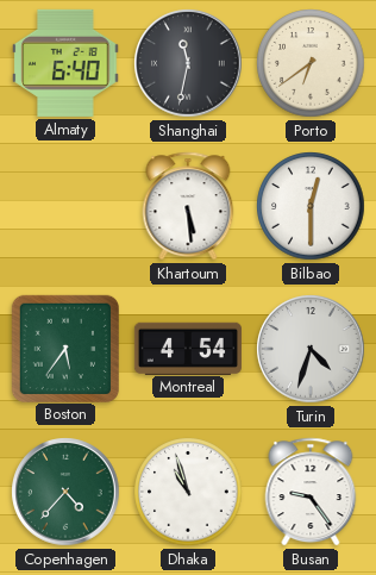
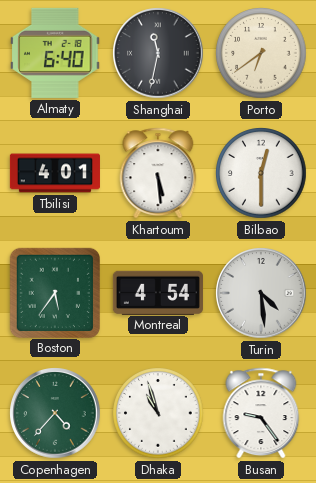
Tbilisi: none -> 4:01 (55, 173)
Turin: 4:33 -> 4:29 (261, 293)
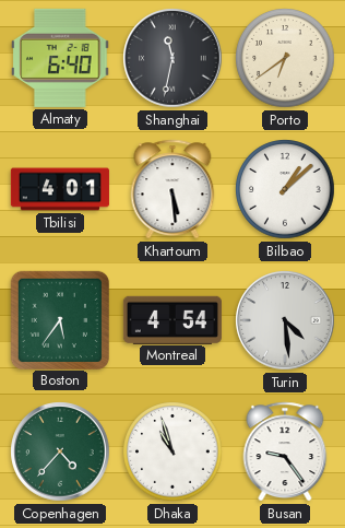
Bilbao: 12:30 -> 1:08 (285, 189)
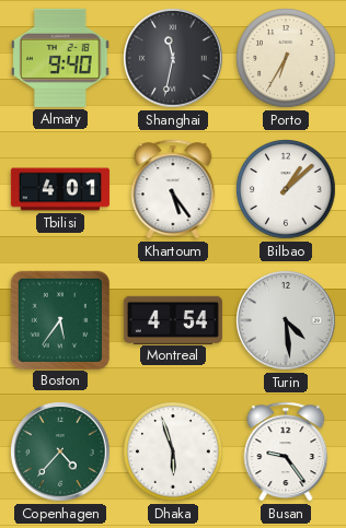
Almaty: 6:40 -> 9:40 (60, 58)
Porto: 6:39 -> 6:35 (286, 58)
Khartoum: 5:29 -> 5:24 (173, 189)
Dhaka: 10:57 -> 5:57 (173, 451)
